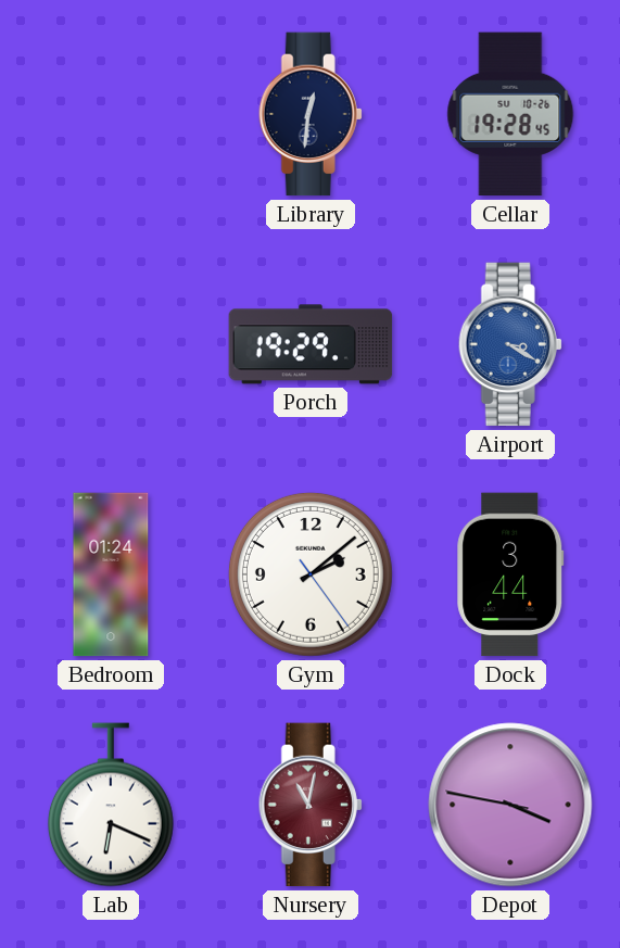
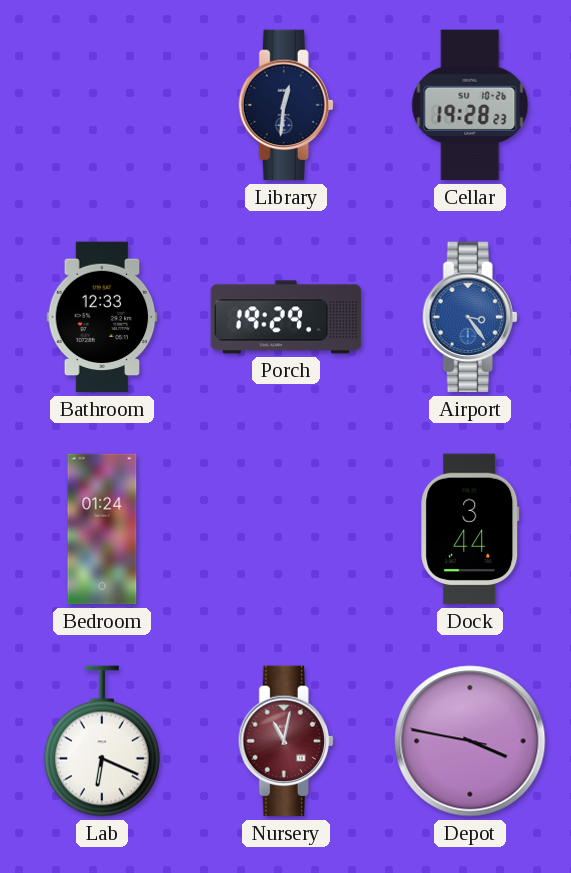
Cellar: 19:28:45 -> 19:28:23 (470, 105)
Bathroom: none -> 12:33 (102, 317)
Airport: 3:20 -> 3:24 (470, 317)
Gym: 2:08 -> none (311, 574)
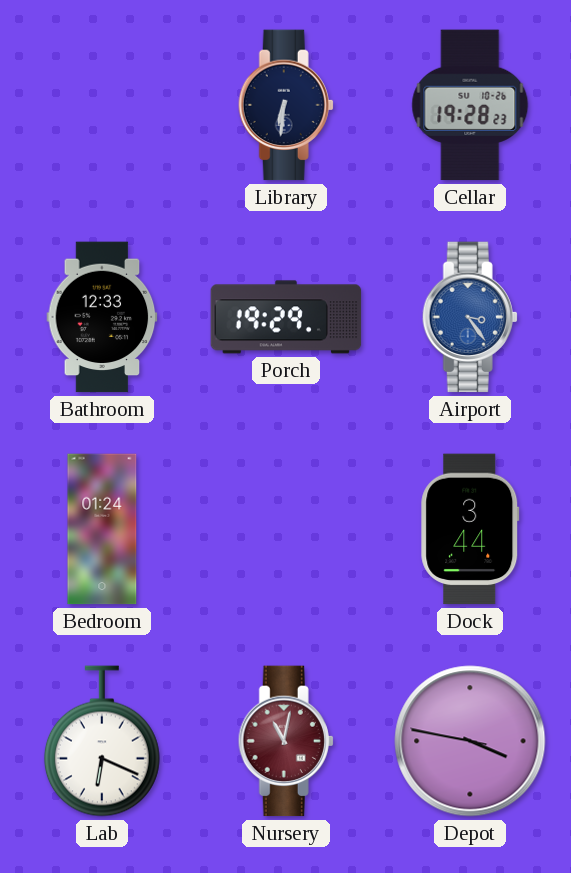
Library: 12:31 -> 6:31 (286, 105)
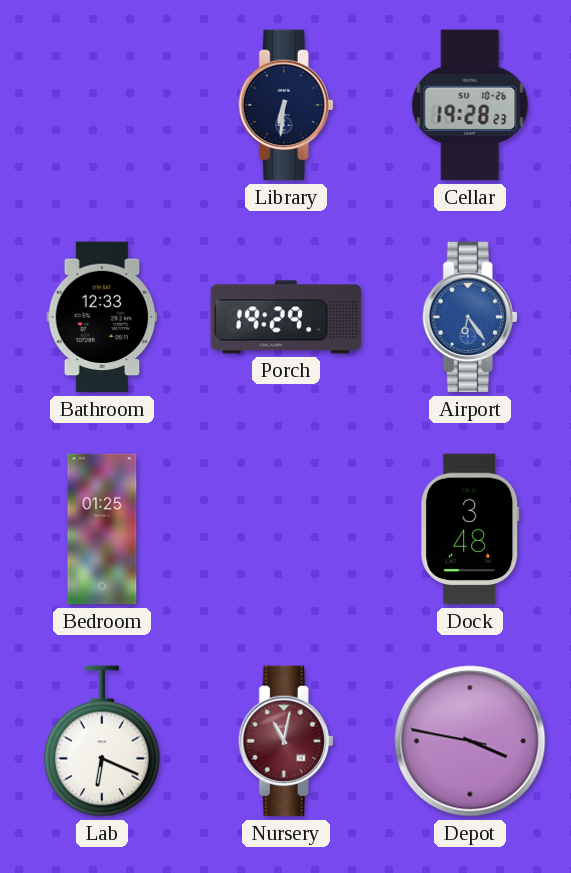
Airport: 3:24 -> 6:24 (470, 317)
Bedroom: 01:24 -> 01:25 (102, 529)
Dock: 3:44 -> 3:48 (470, 529)
